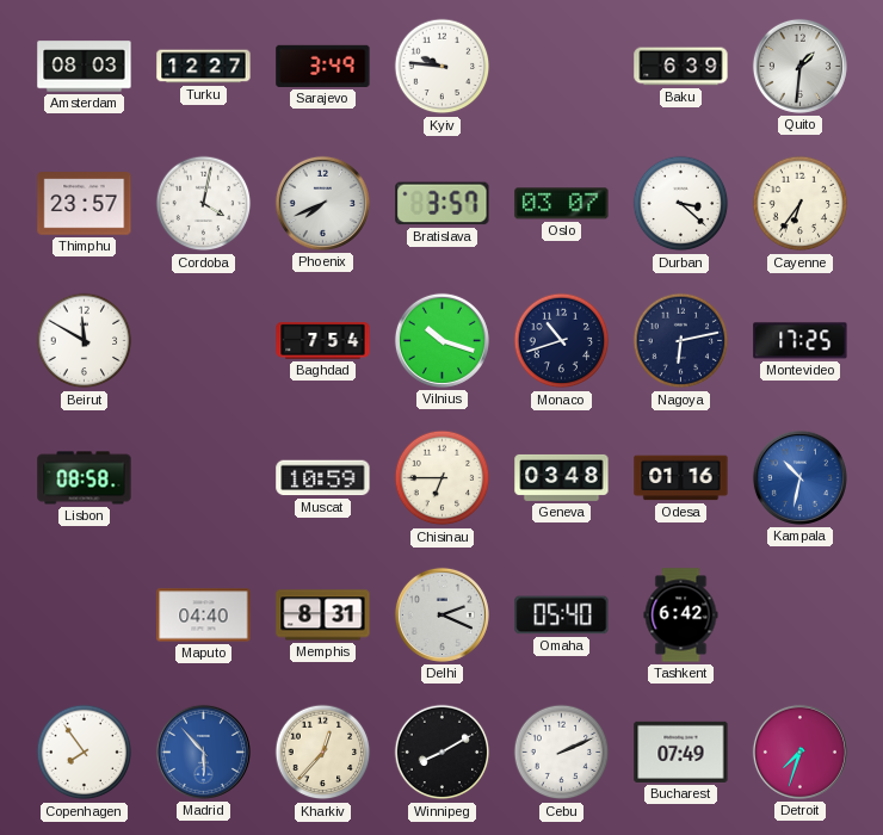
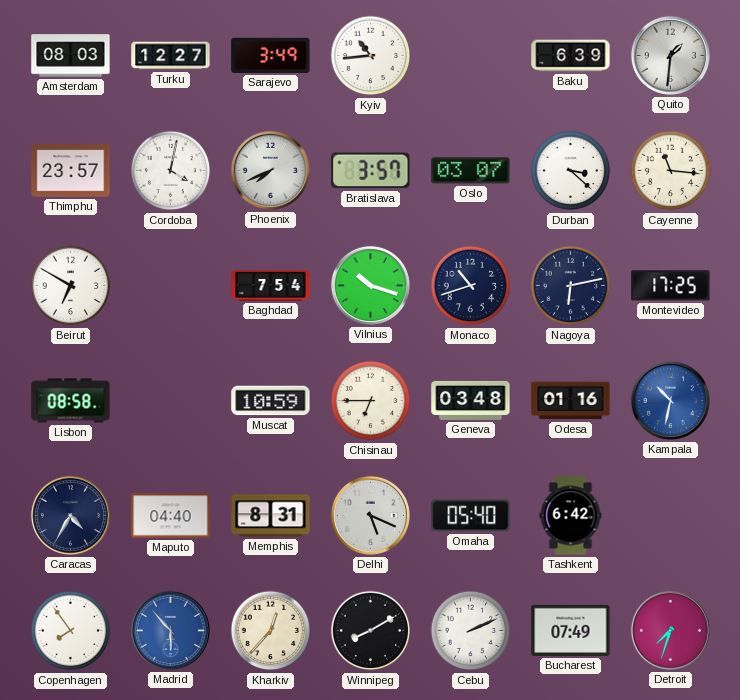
Kyiv: 9:46 -> 10:44 (371, 56)
Cayenne: 6:36 -> 11:16 (671, 171)
Beirut: 11:50 -> 6:50 (71, 286)
Caracas: none -> 4:35 (70, 515)
Delhi: 2:19 -> 5:19 (370, 515)
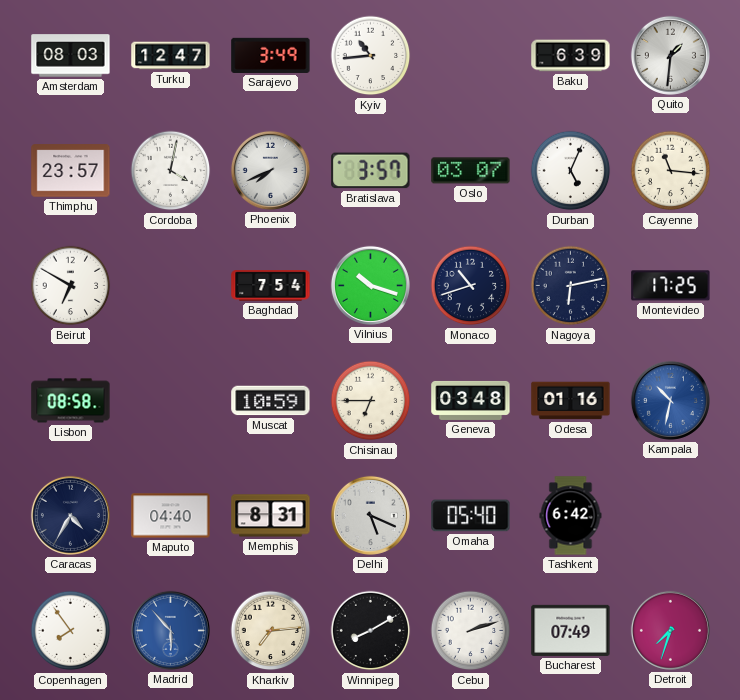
Turku: 12:27 -> 12:47 (171, 56)
Durban: 3:22 -> 5:04 (571, 171)
Kharkiv: 12:37 -> 7:14 (271, 631)
Cebu: 2:11 -> 2:12 (471, 631)
